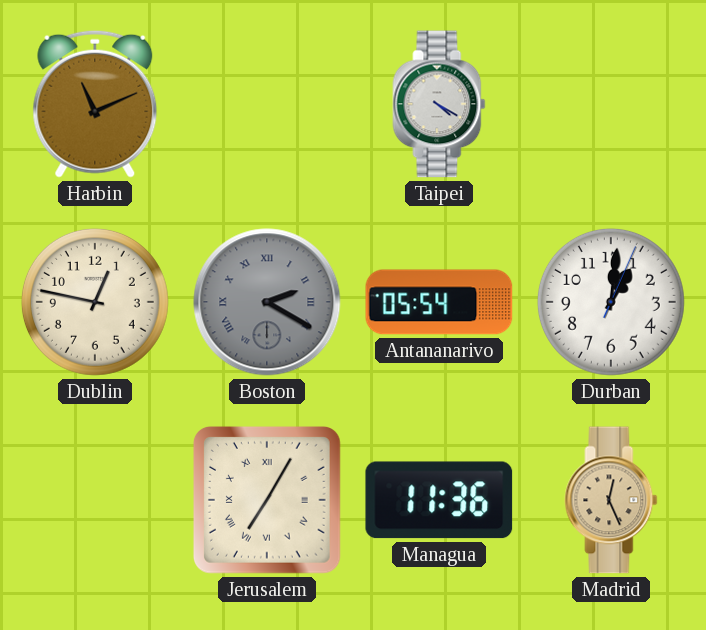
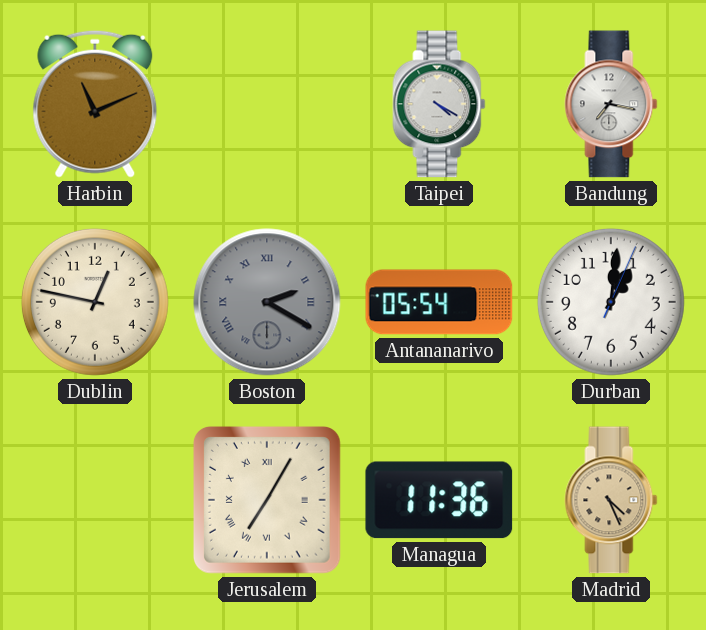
Bandung: none -> 7:17 (611, 104)
Madrid: 12:26 -> 4:26 (611, 500)
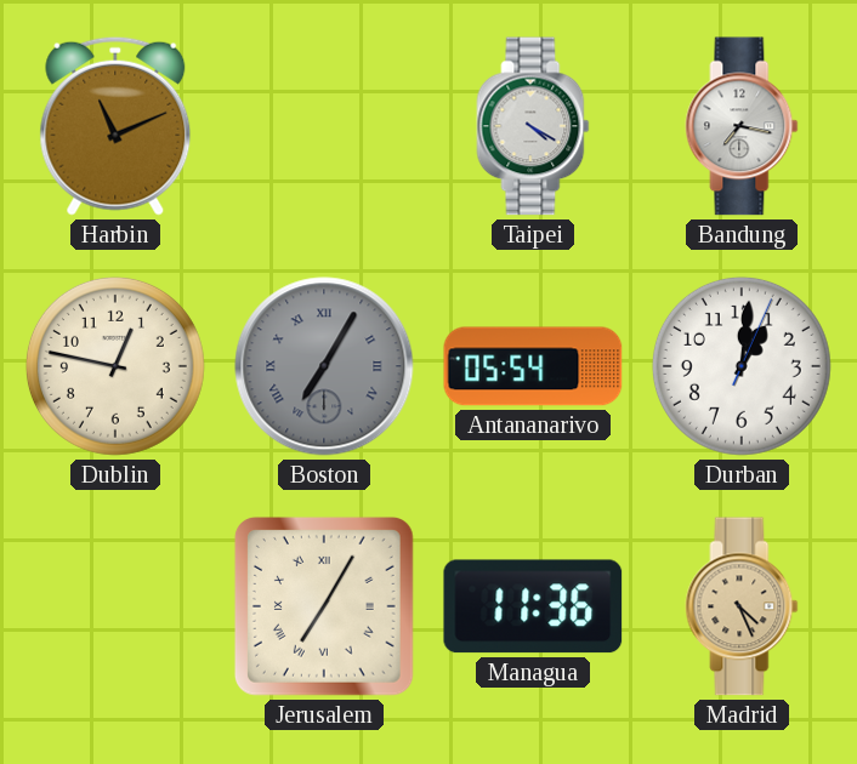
Boston: 2:20 -> 7:05 (324, 366)
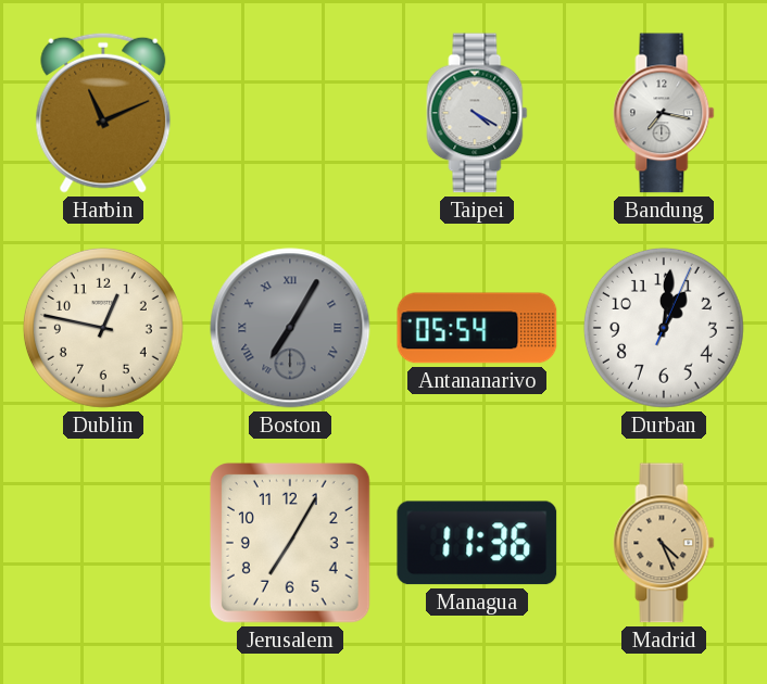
Jerusalem numerals: Roman -> Arabic (290, 543)
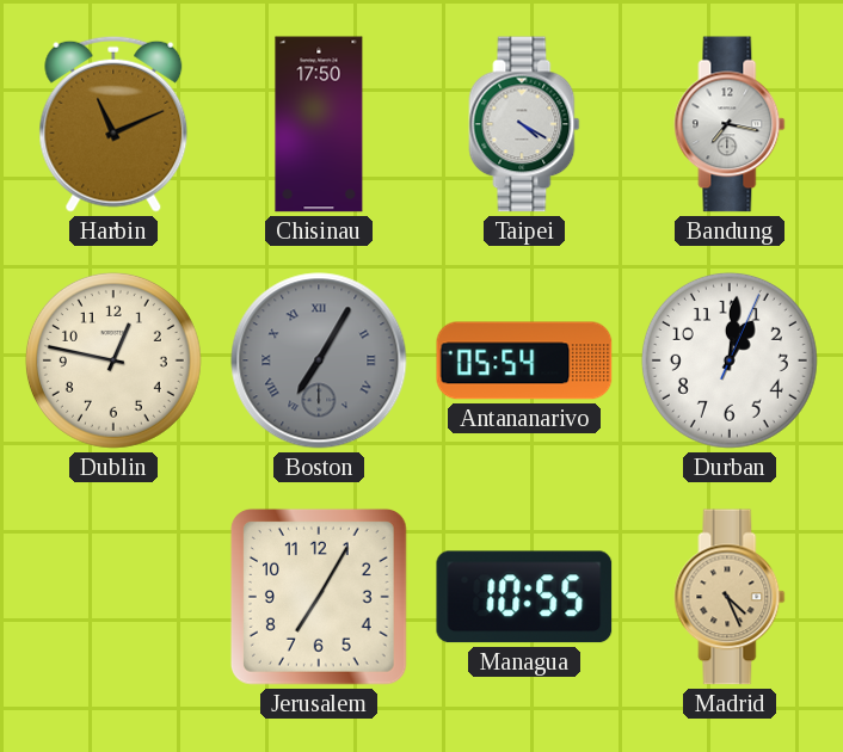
Chisinau: none -> 17:50 (319, 124)
Managua: 11:36 -> 10:55 (524, 597)
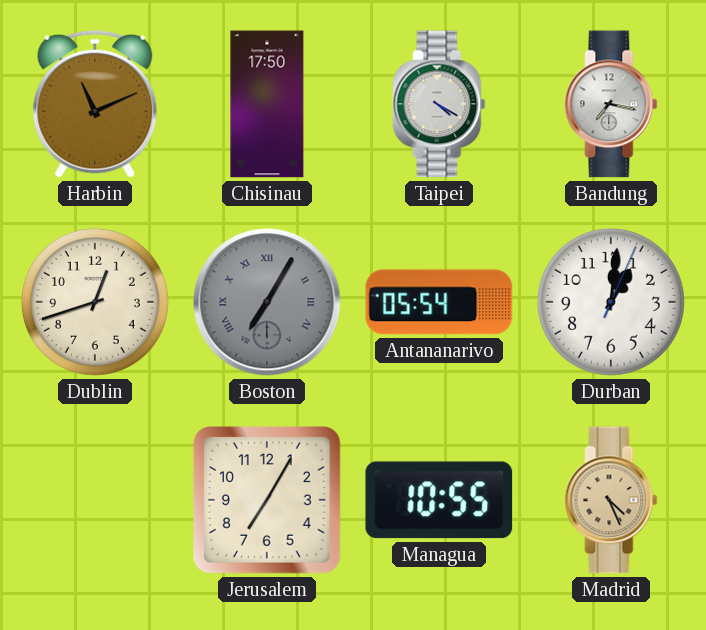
Dublin: 12:47 -> 12:42 (95, 302)
